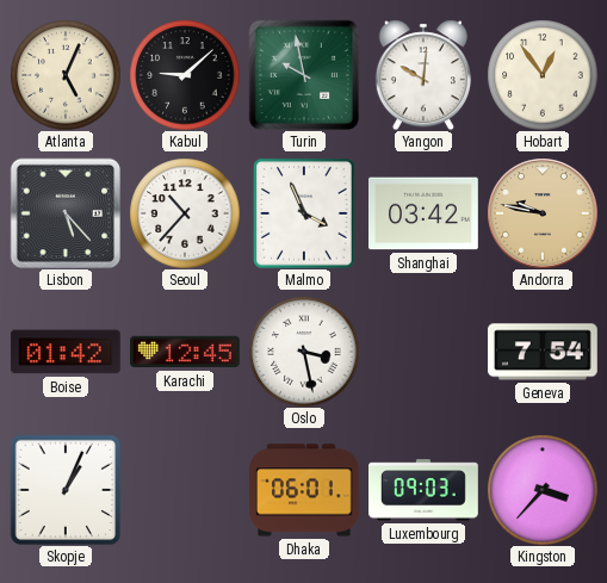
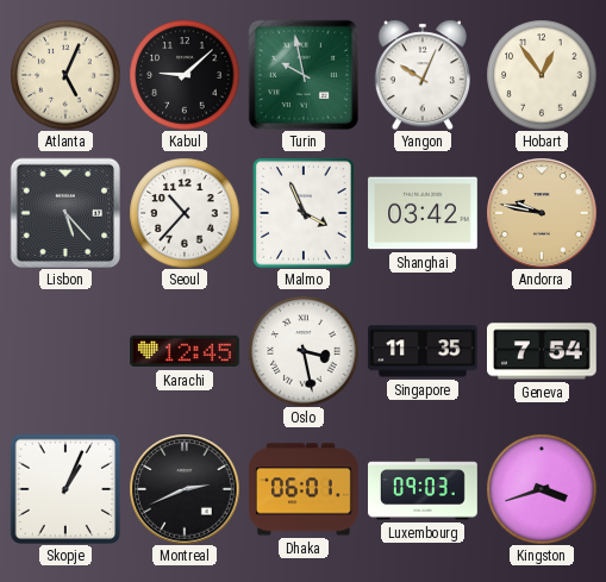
Yangon: 10:01 -> 10:04 (423, 75)
Boise: 01:42 -> none (66, 352)
Singapore: none -> 11:35 (424, 351)
Montreal: none -> 2:41 (185, 489)
Kingston: 3:37 -> 3:42 (542, 489)
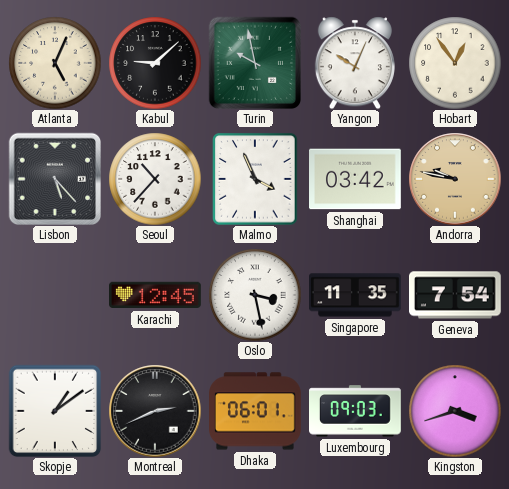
Skopje: 1:04 -> 1:09 (55, 411)
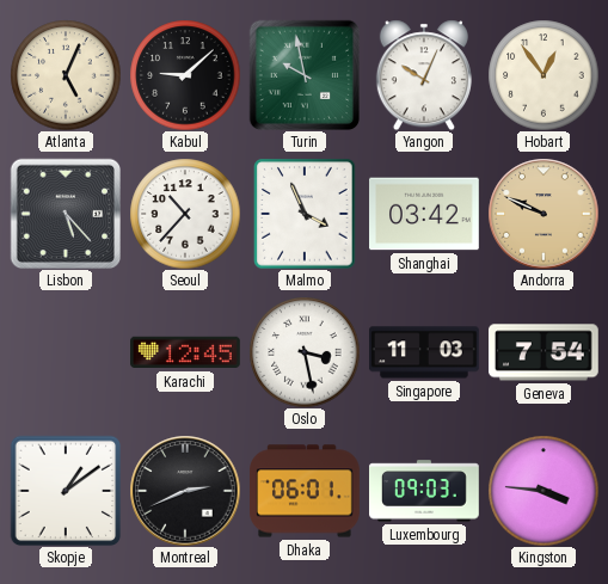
Andorra: 9:47 -> 9:49 (543, 214)
Singapore: 11:35 -> 11:03 (425, 352)
Kingston: 3:42 -> 3:46 (543, 491)
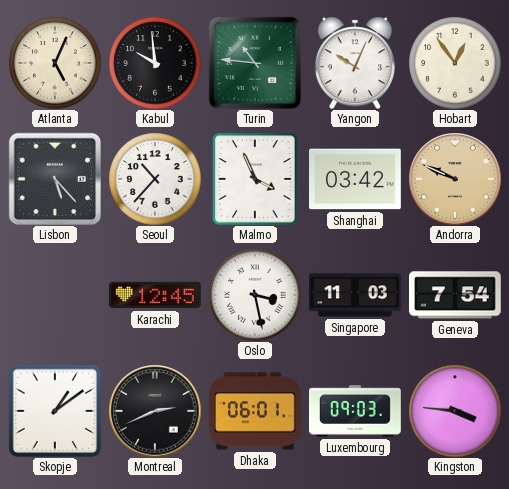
Kabul: 9:08 -> 9:59 (155, 63)
Turin: 9:58 -> 10:46 (254, 62)
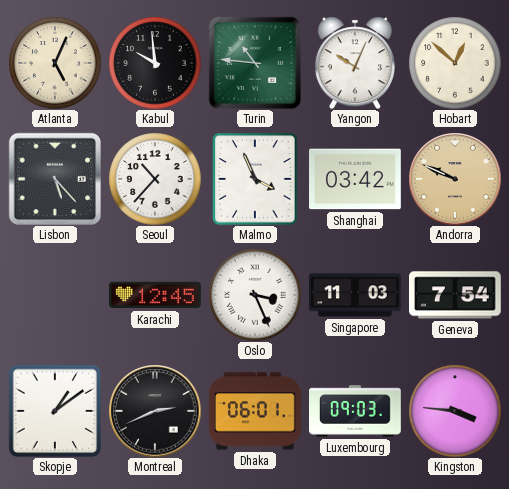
Hobart: 12:54 -> 12:52 (455, 63)
Oslo: 3:28 -> 3:26 (255, 295)
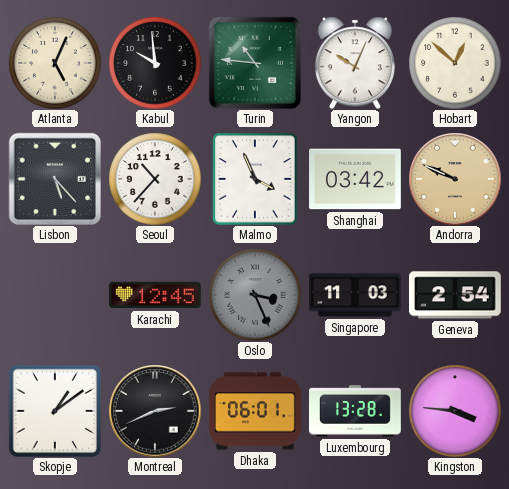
Oslo dial: white -> grey (255, 295)
Geneva: 7:54 -> 2:54 (456, 295)
Luxembourg: 09:03 -> 13:28 (356, 411)
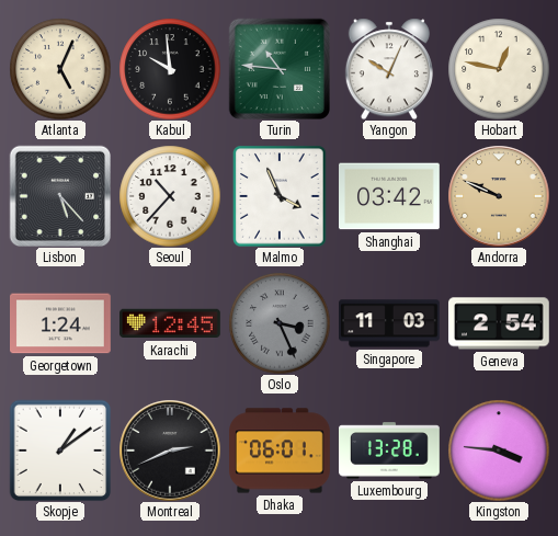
Hobart: 12:52 -> 12:47 (499, 69)
Georgetown: none -> 1:24 (61, 323)
